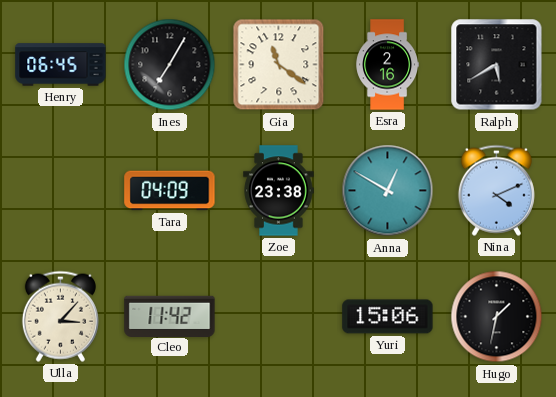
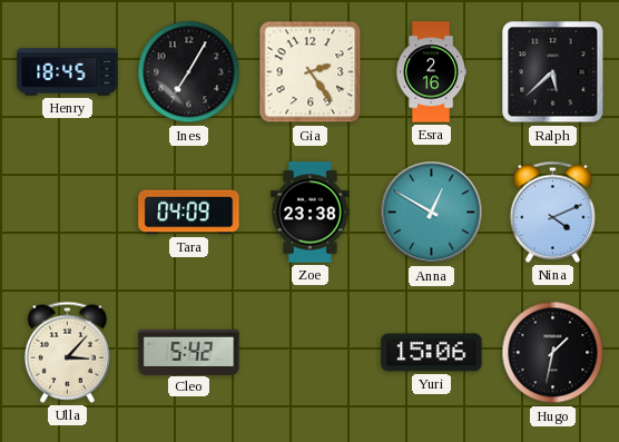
Henry: 06:45 -> 18:45 (68, 72)
Gia: 11:21 -> 2:24 (311, 72)
Ralph: 5:40 -> 5:38 (553, 72)
Cleo: 11:42 -> 5:42 (189, 352)
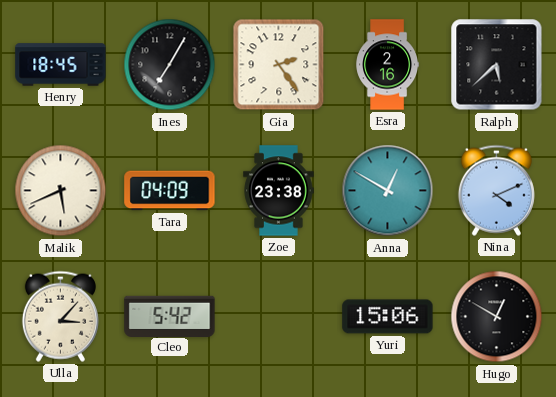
Malik: none -> 5:41 (61, 191)
Hugo: 1:32 -> 12:50 (497, 317)
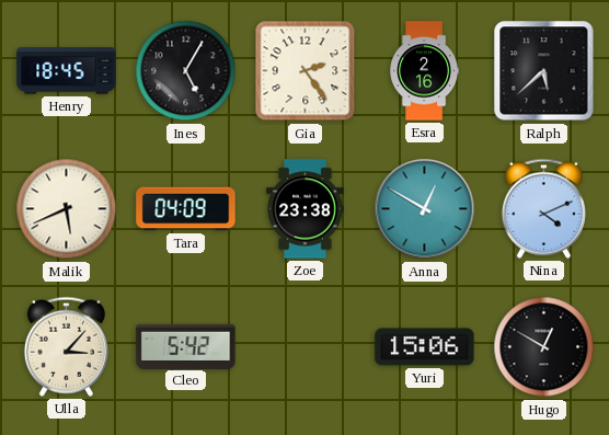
Ines: 7:05 -> 5:05 (186, 71)
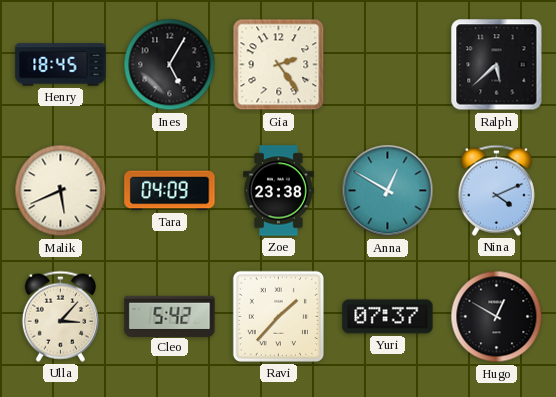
Esra: 2:16 -> none (424, 71)
Ravi: none -> 1:37 (278, 316)
Yuri: 15:06 -> 07:37 (388, 317)
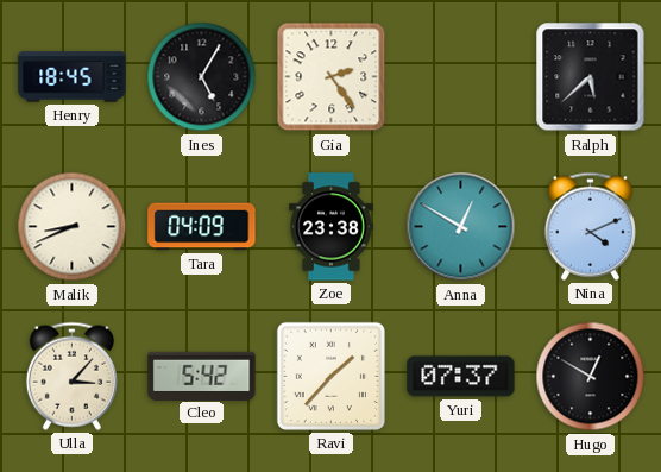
Malik: 5:41 -> 8:41 (73, 227)
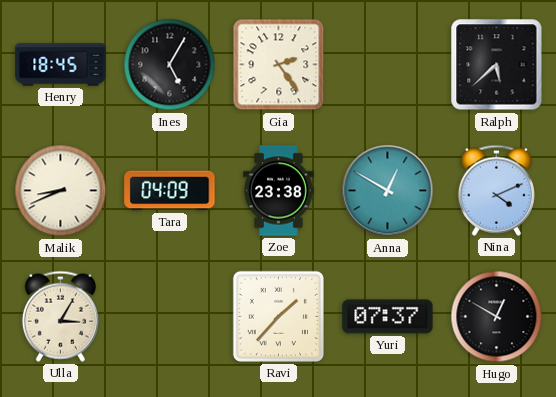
Ulla: 3:07 -> 3:05 (60, 316)
Cleo: 5:42 -> none (202, 376)
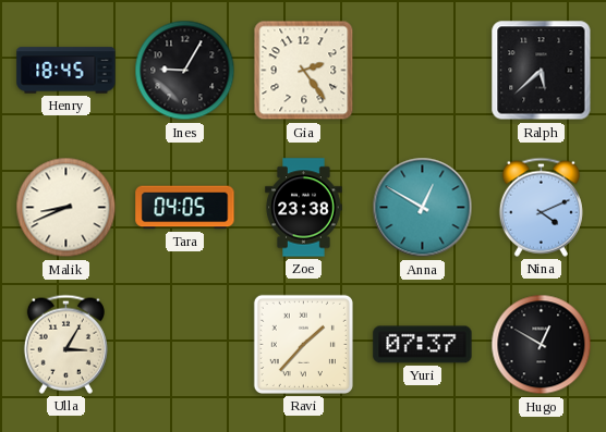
Ines: 5:05 -> 9:05 (185, 71)
Tara: 04:09 -> 04:05 (185, 208)
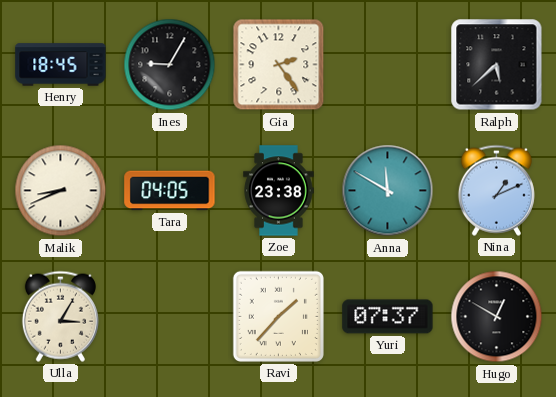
Anna: 12:50 -> 11:50 (388, 191)
Nina: 4:11 -> 1:11 (496, 190)
